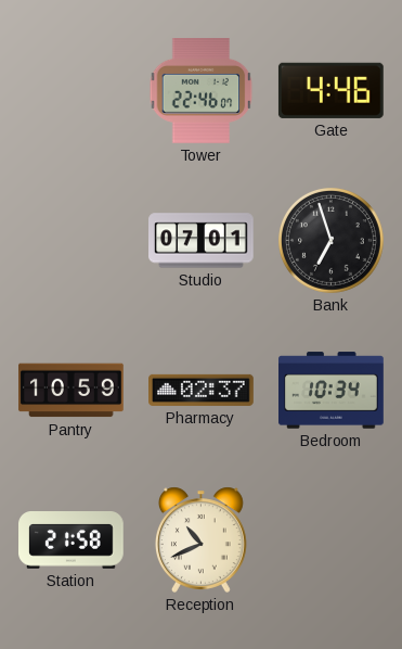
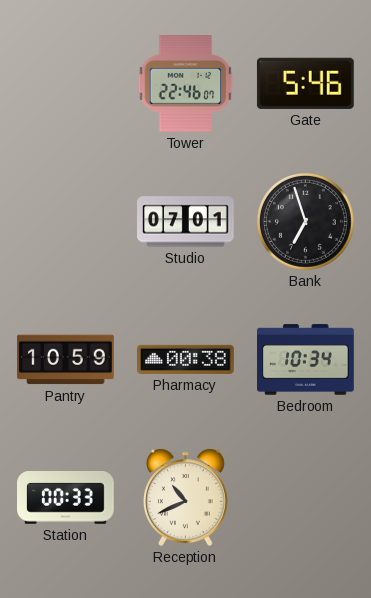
Gate: 4:46 -> 5:46 (305, 83)
Pharmacy: 02:37 -> 00:38 (186, 359)
Station: 21:58 -> 00:33 (66, 498)
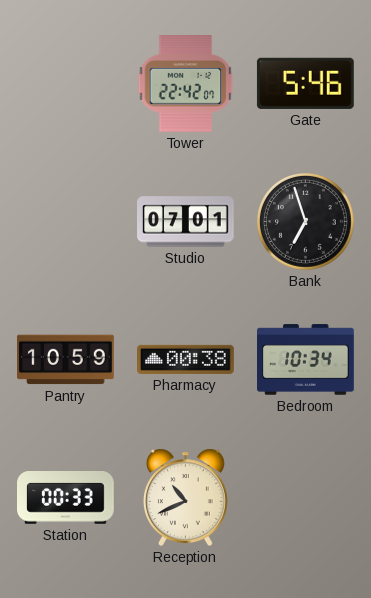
Tower: 22:46 -> 22:42 (186, 84)
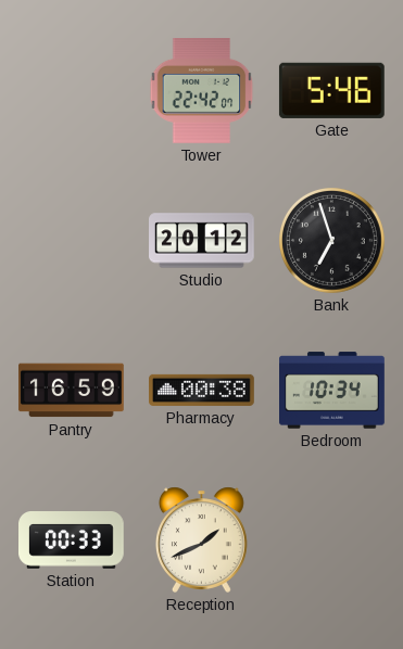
Studio: 07:01 -> 20:12 (202, 241)
Pantry: 10:59 -> 16:59 (72, 391)
Reception: 10:41 -> 1:41 (201, 539)
